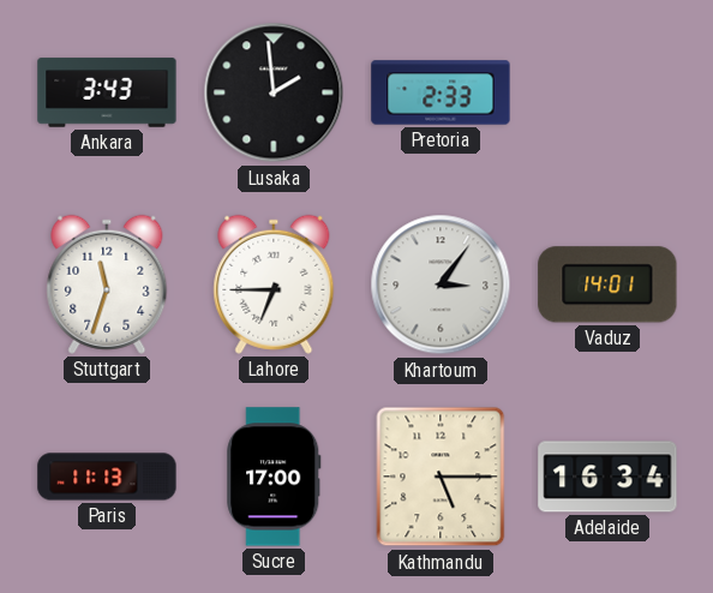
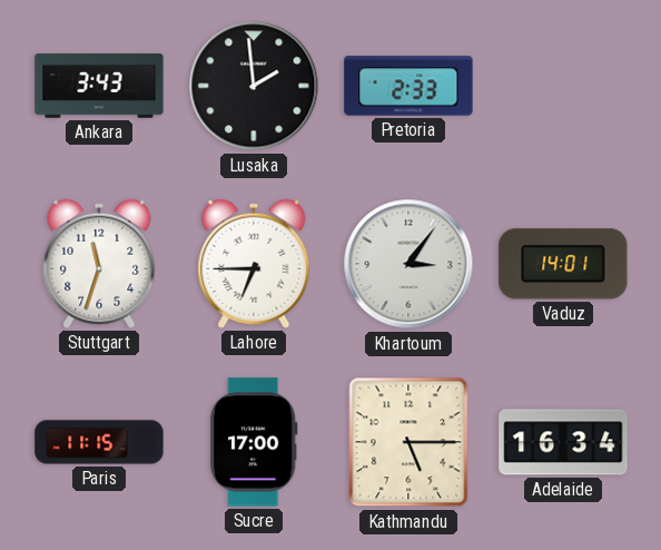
Paris: 11:13 -> 11:15 (99, 442)
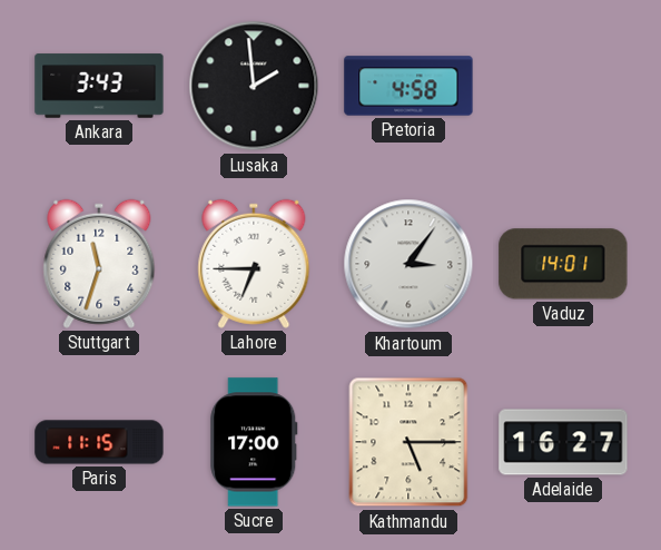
Pretoria: 2:33 -> 4:58 (408, 86)
Adelaide: 16:34 -> 16:27 (563, 442)
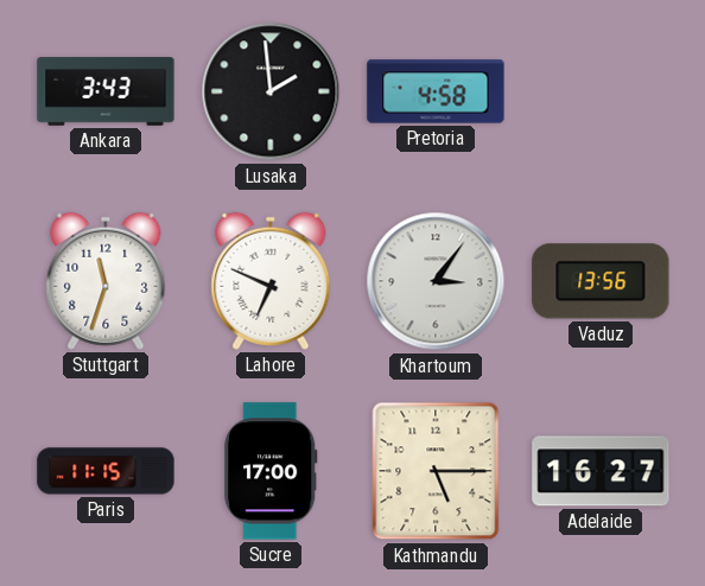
Lahore: 6:45 -> 6:49 (271, 281)
Vaduz: 14:01 -> 13:56 (601, 281)
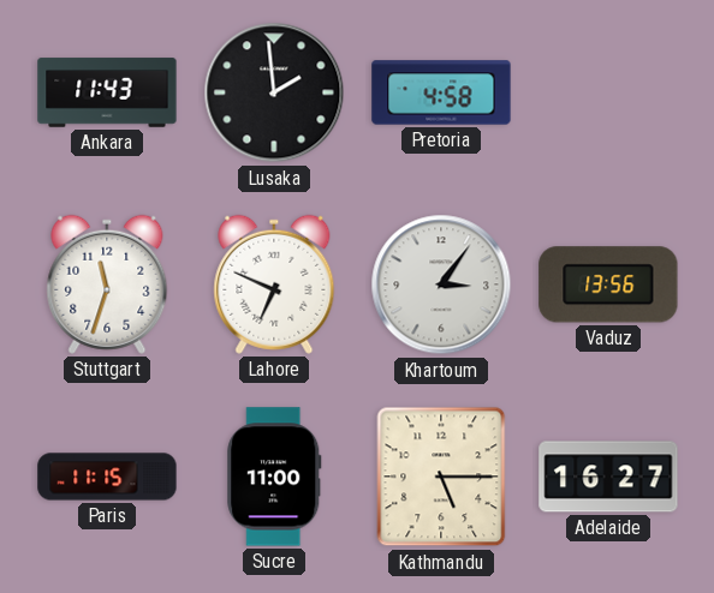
Ankara: 3:43 -> 11:43 (107, 92)
Sucre: 17:00 -> 11:00 (274, 477)
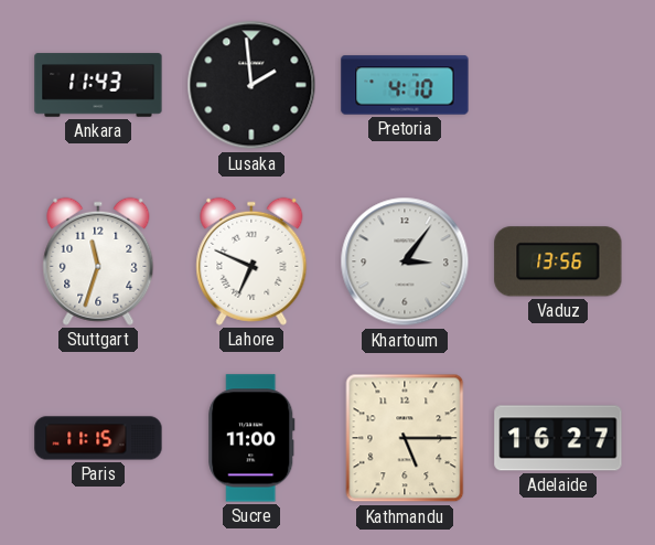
Pretoria: 4:58 -> 4:10 (405, 85)
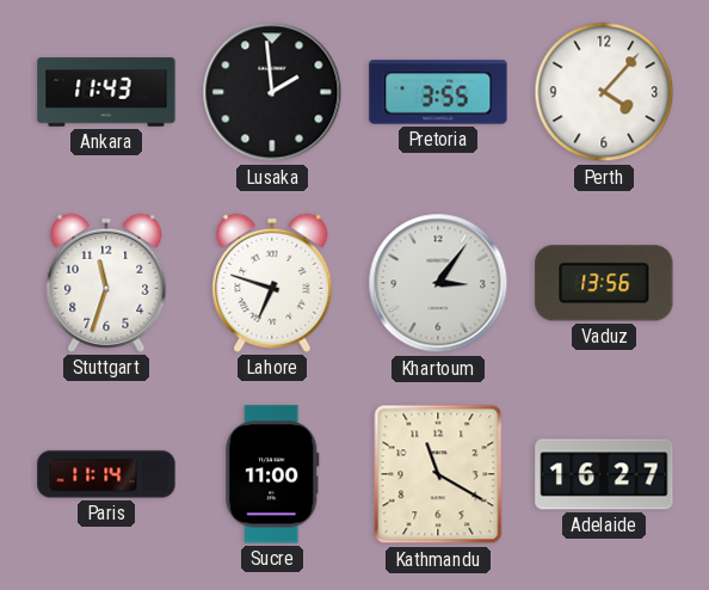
Pretoria: 4:10 -> 3:55 (438, 92)
Perth: none -> 4:07 (604, 92)
Lahore: 6:49 -> 6:48 (272, 283)
Paris: 11:15 -> 11:14 (106, 474)
Kathmandu: 5:15 -> 11:20 (438, 474)
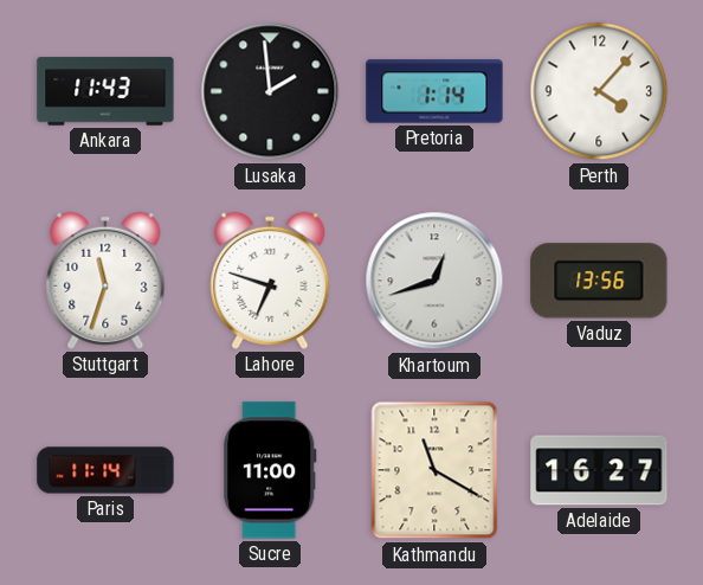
Pretoria: 3:55 -> 1:14 (434, 91)
Khartoum: 3:06 -> 12:42 (434, 281)
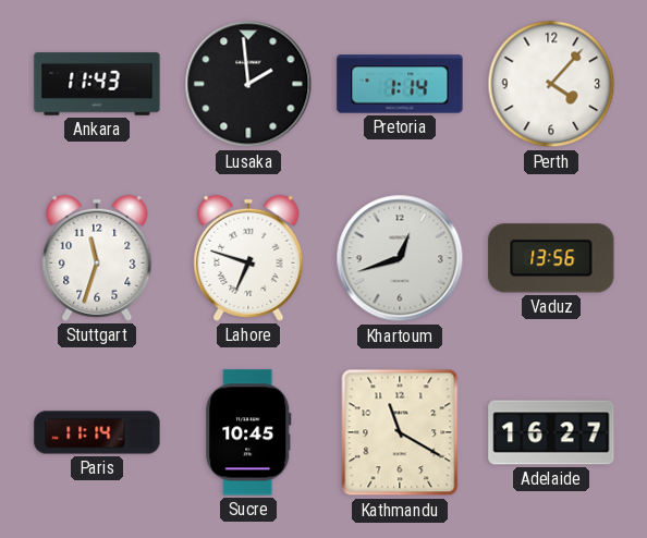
Sucre: 11:00 -> 10:45 (248, 432)
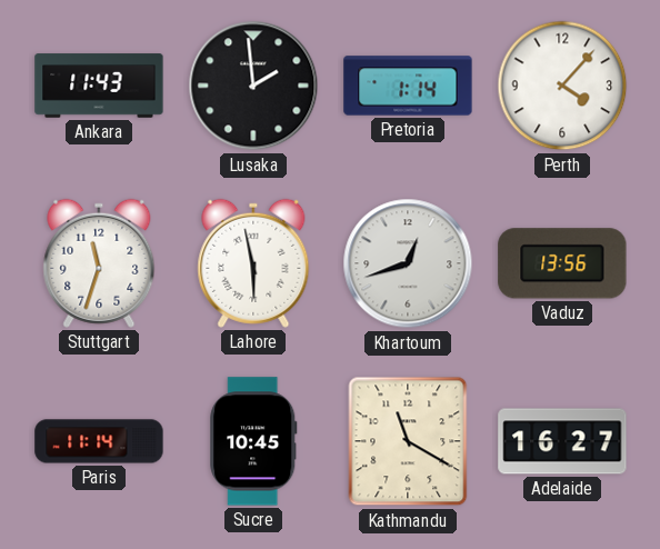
Lahore: 6:48 -> 5:58 (253, 263)
